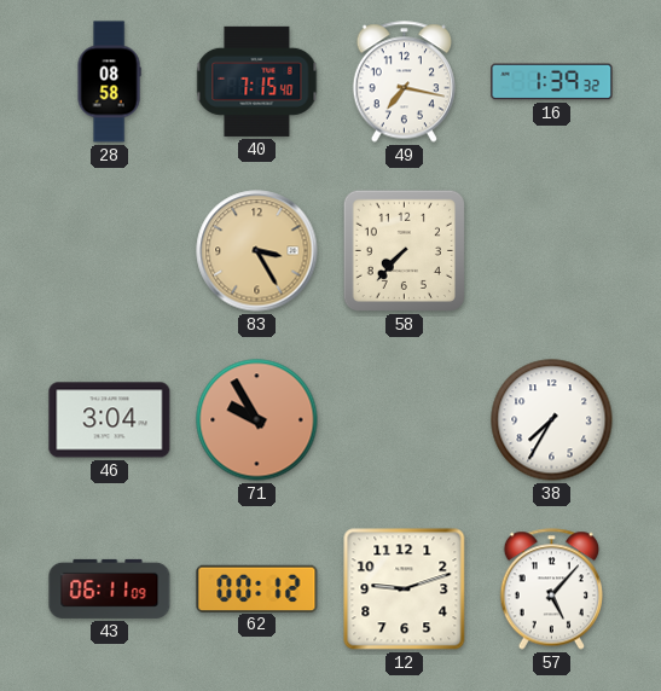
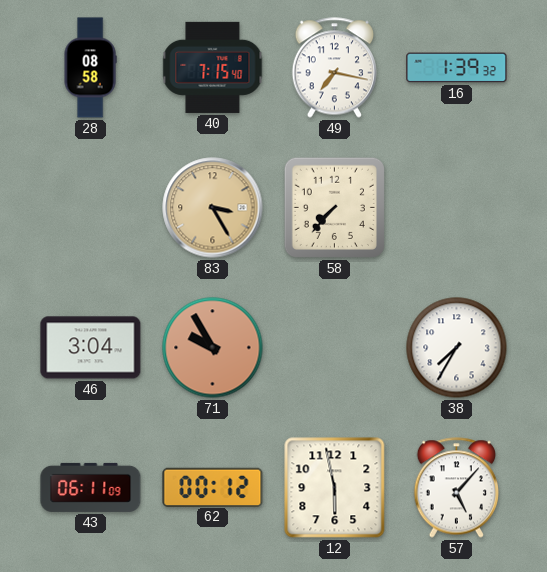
12: 9:12 -> 5:58 (335, 488)
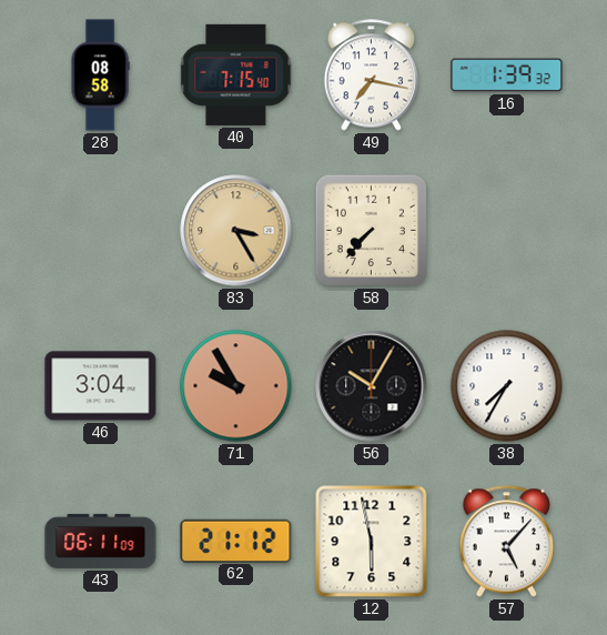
56: none -> 10:05 (372, 386)
62: 00:12 -> 21:12 (236, 541)
